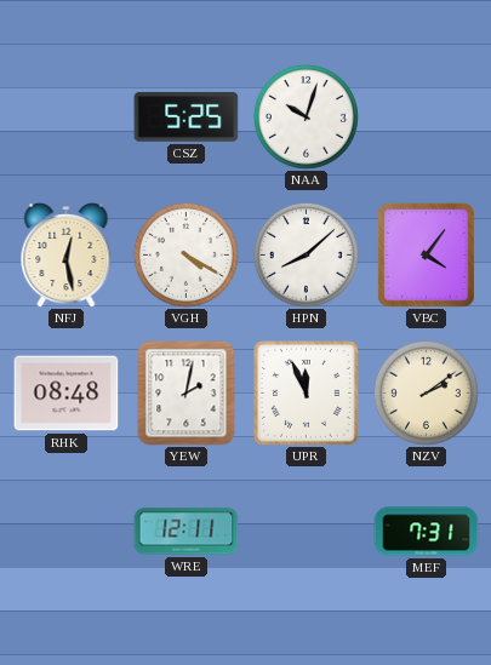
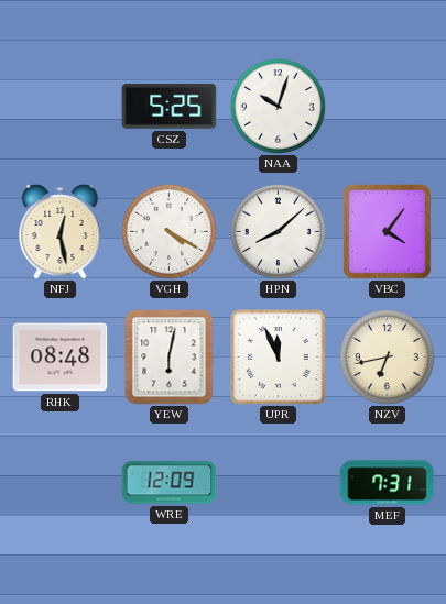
YEW: 2:02 -> 6:02 (170, 358)
NZV: 2:09 -> 6:43 (387, 356)
WRE: 12:11 -> 12:09 (170, 483)
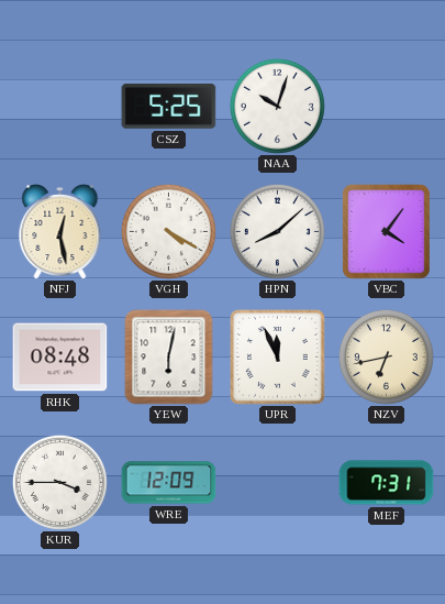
KUR: none -> 3:45 (59, 482)
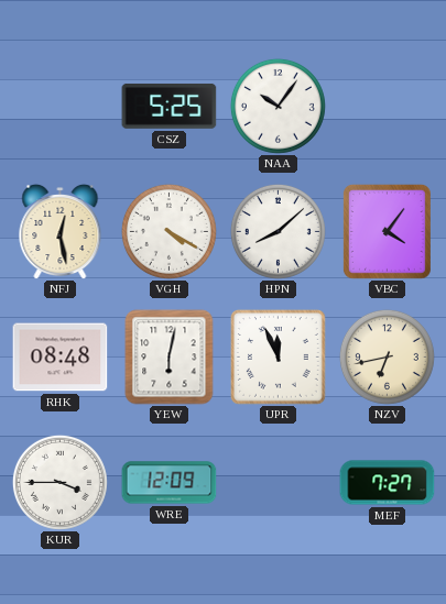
NAA: 10:03 -> 10:06 (278, 106)
MEF: 7:31 -> 7:27 (388, 483)
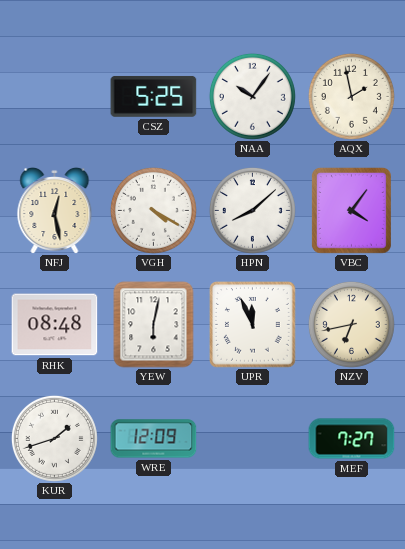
AQX: none -> 1:58 (351, 96)
KUR: 3:45 -> 1:42 (54, 438)
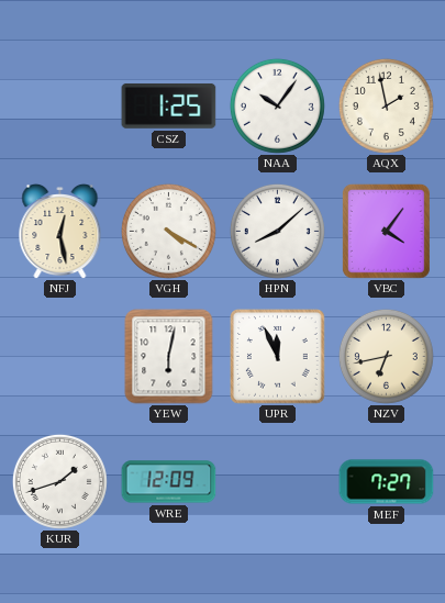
CSZ: 5:25 -> 1:25 (169, 105)
RHK: 08:48 -> none (55, 325)
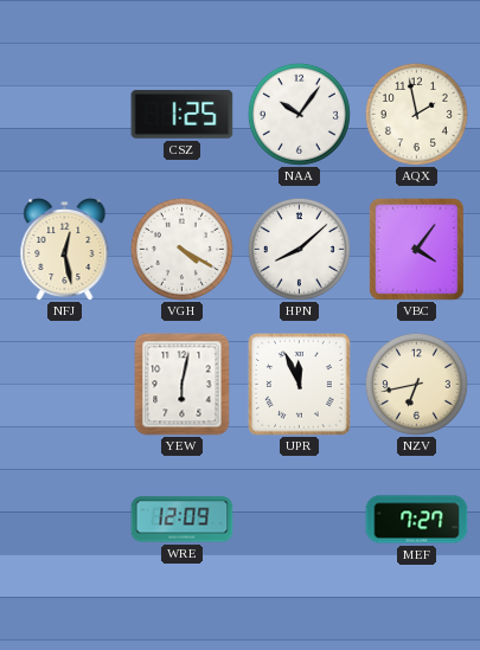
KUR: 1:42 -> none (59, 481)
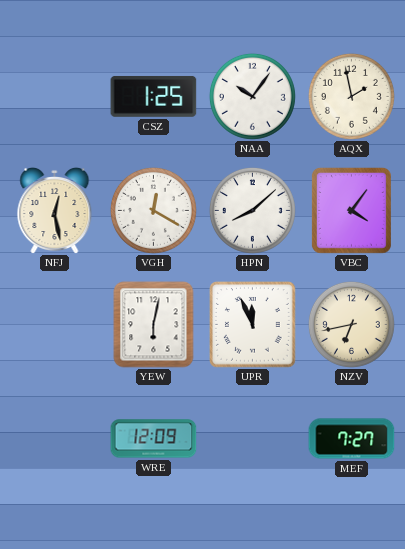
VGH: 4:20 -> 12:20 (153, 210)
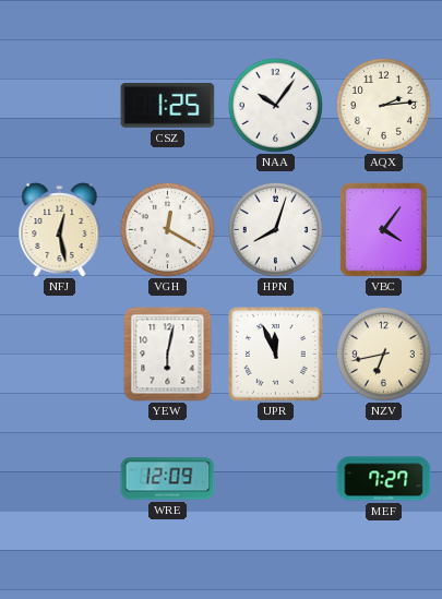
AQX: 1:58 -> 2:14 (383, 105)
HPN: 8:08 -> 8:03 (275, 229)
